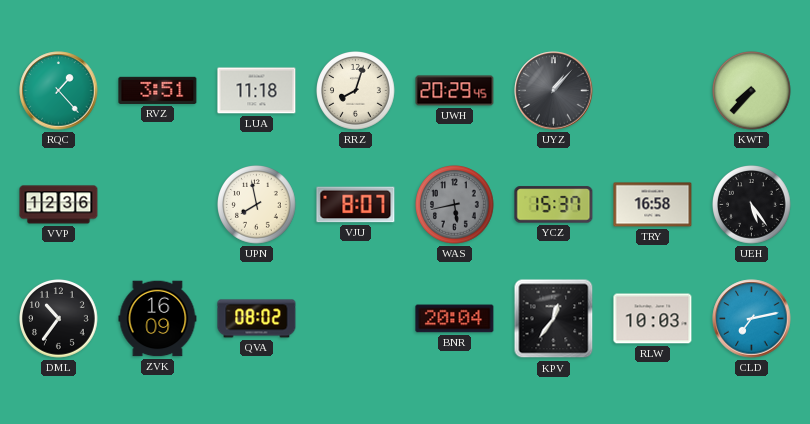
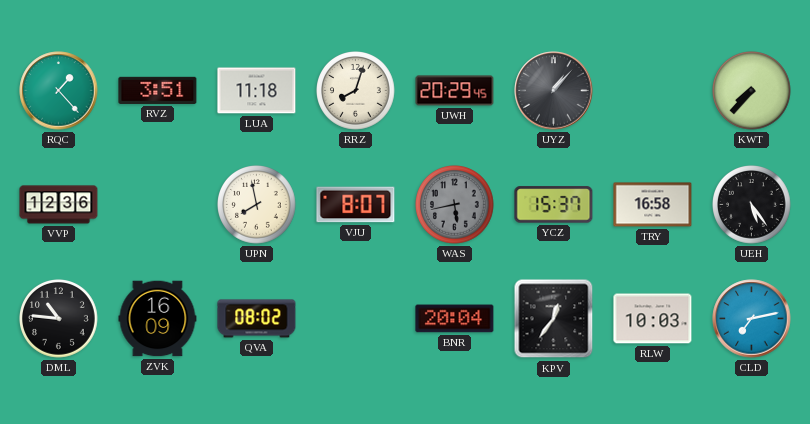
DML: 10:36 -> 10:46 (59, 319)
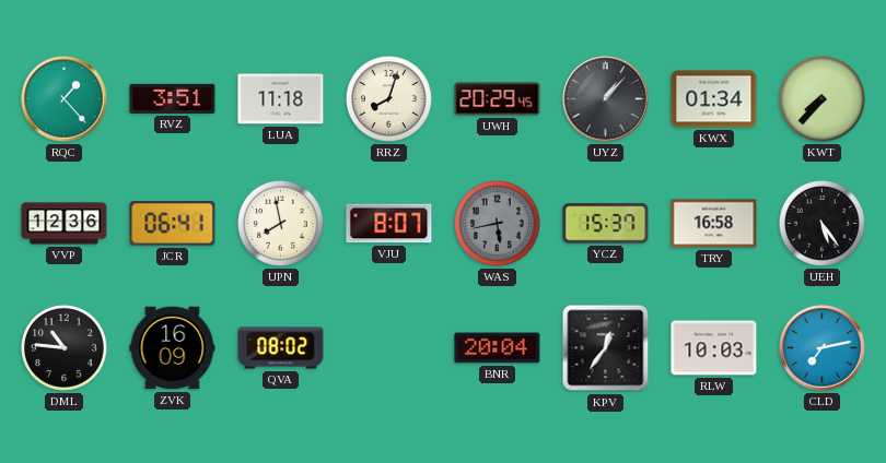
KWX: none -> 01:34 (714, 99)
JCR: none -> 06:41 (173, 224)
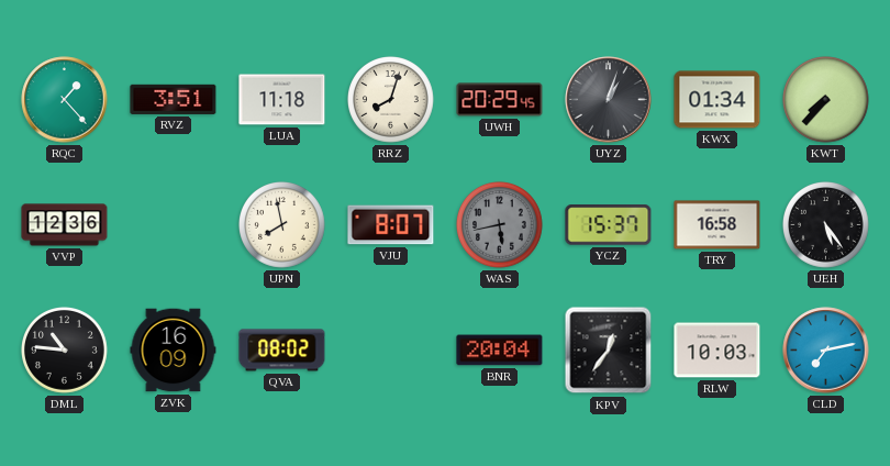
UYZ: 1:07 -> 1:03 (609, 100)
JCR: 06:41 -> none (173, 224)
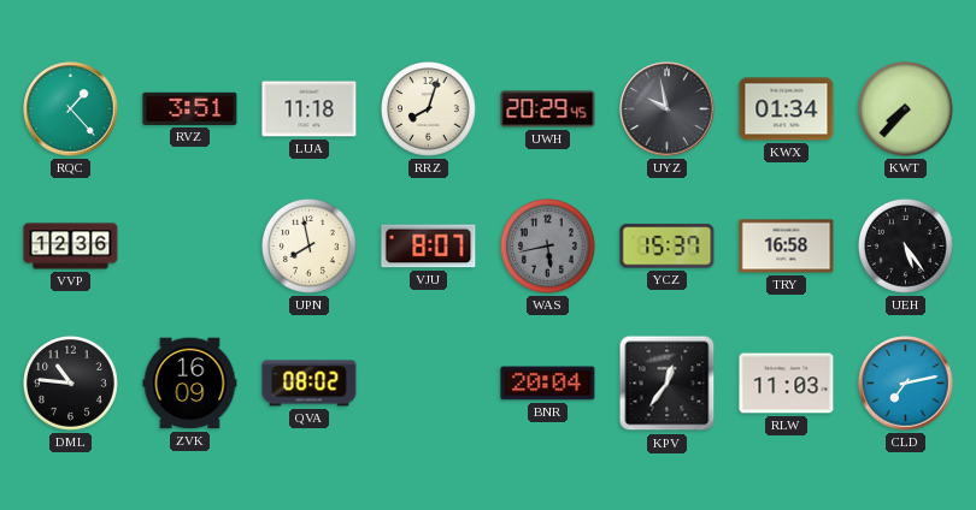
UYZ: 1:03 -> 9:58 (668, 109)
RLW: 10:03 -> 11:03 (787, 384)
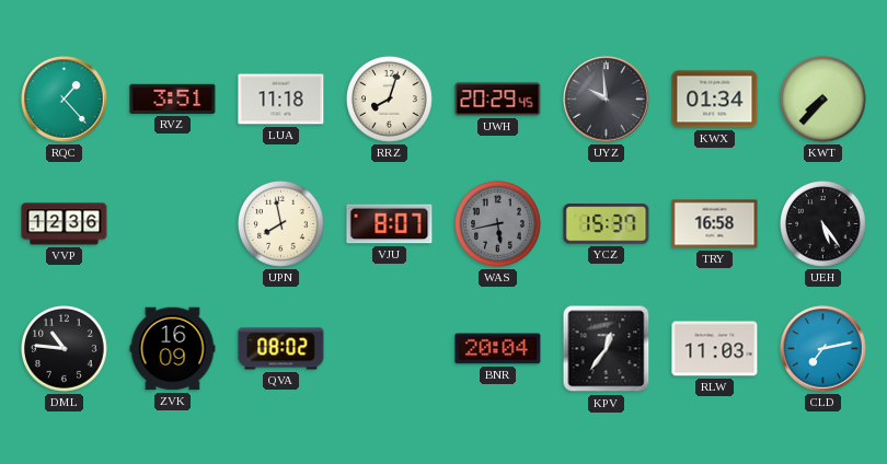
UYZ: 9:58 -> 9:59 (607, 100)
